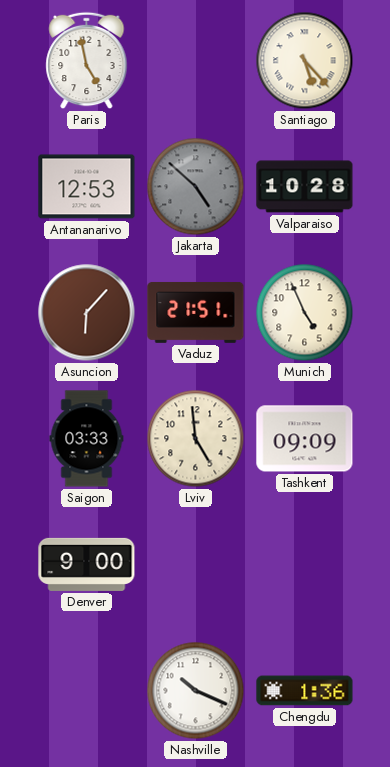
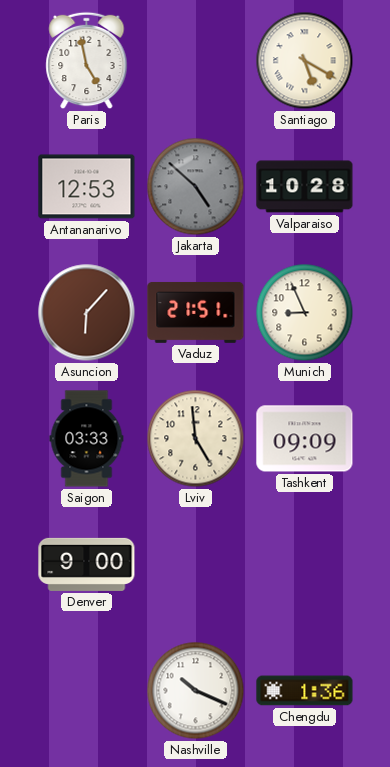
Santiago: 5:23 -> 5:20 (305, 61)
Munich: 4:56 -> 8:56 (305, 313)
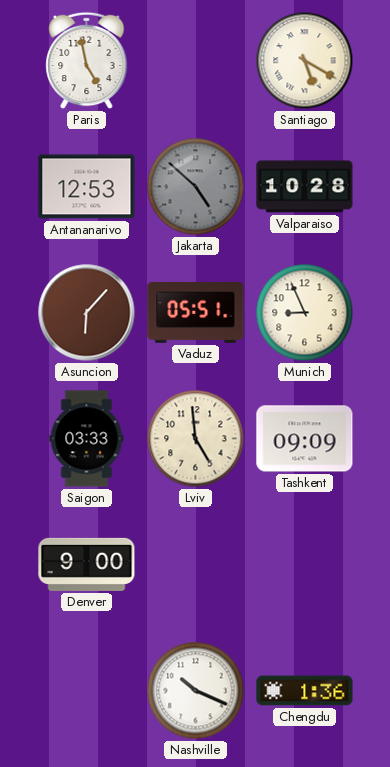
Vaduz: 21:51 -> 05:51 (196, 312)
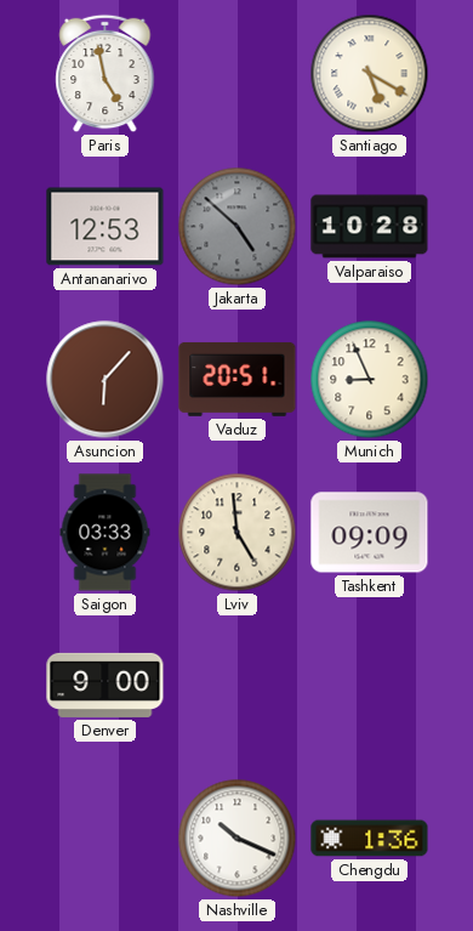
Vaduz: 05:51 -> 20:51 (238, 379)
